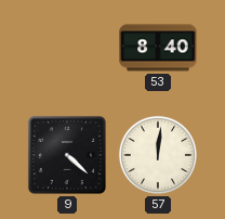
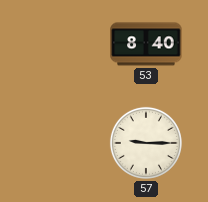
9: 4:22 -> none (67, 155)
57: 12:01 -> 9:15 (146, 143)
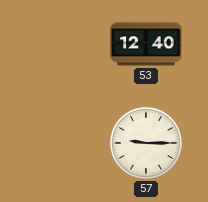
53: 8:40 -> 12:40 (146, 44)
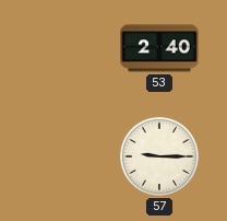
53: 12:40 -> 2:40 (159, 48)
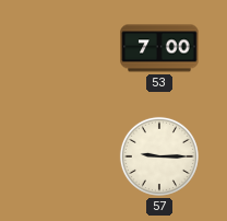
53: 2:40 -> 7:00 (159, 48)
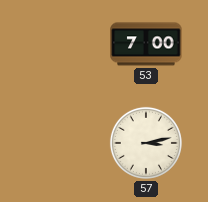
57: 9:15 -> 3:13 (146, 143)
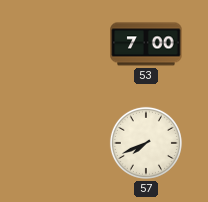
57: 3:13 -> 7:41 (146, 143)
